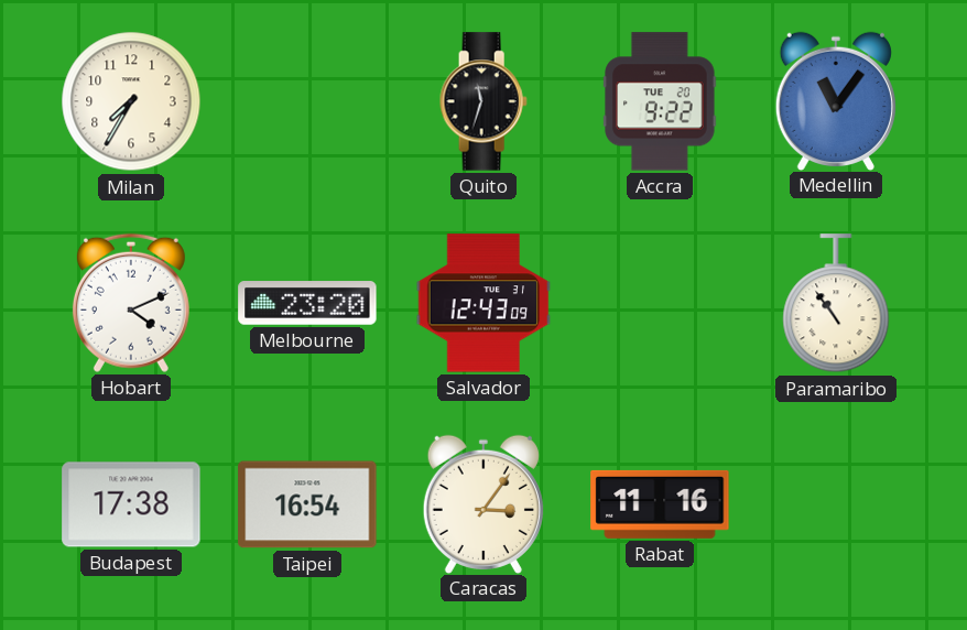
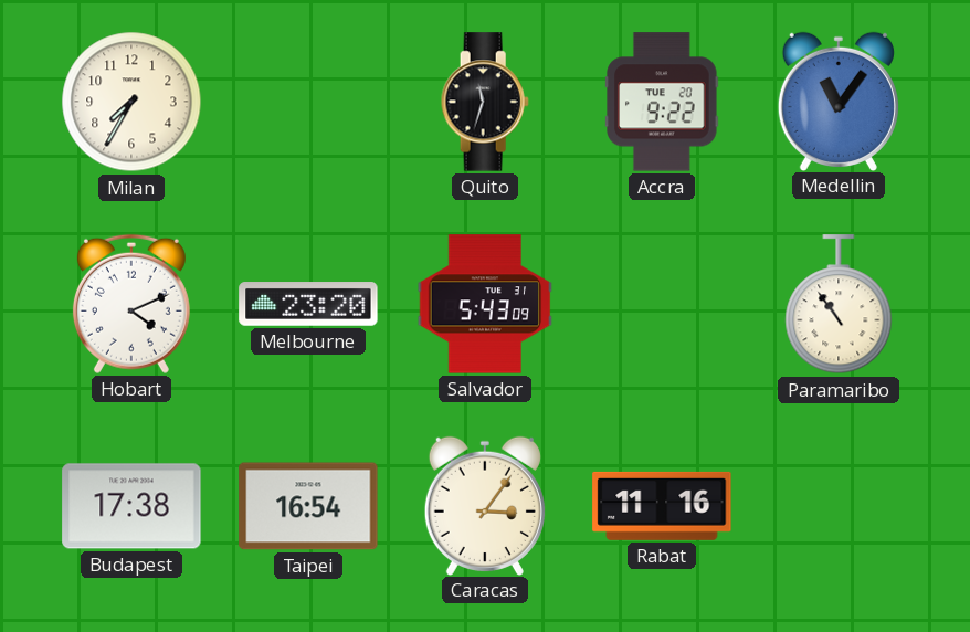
Salvador: 12:43 -> 5:43 (485, 304)
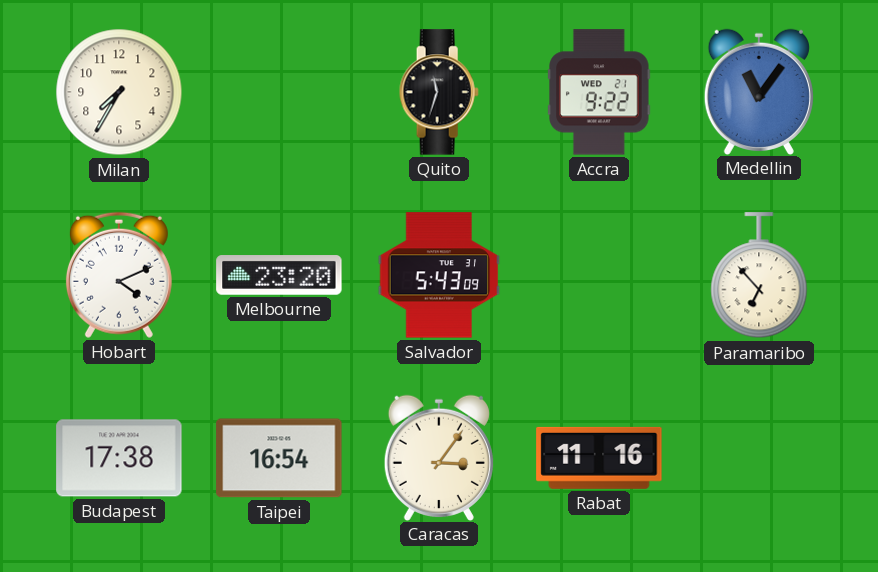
Accra date: TUE 20 -> WED 21 (599, 92)
Paramaribo: 10:54 -> 6:53 (759, 276)
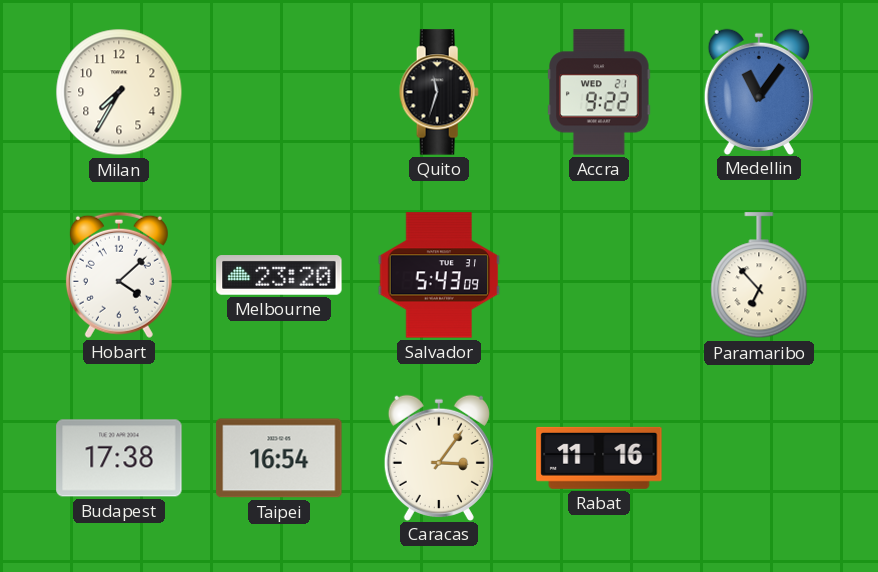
Hobart: 4:11 -> 4:08 (119, 275)
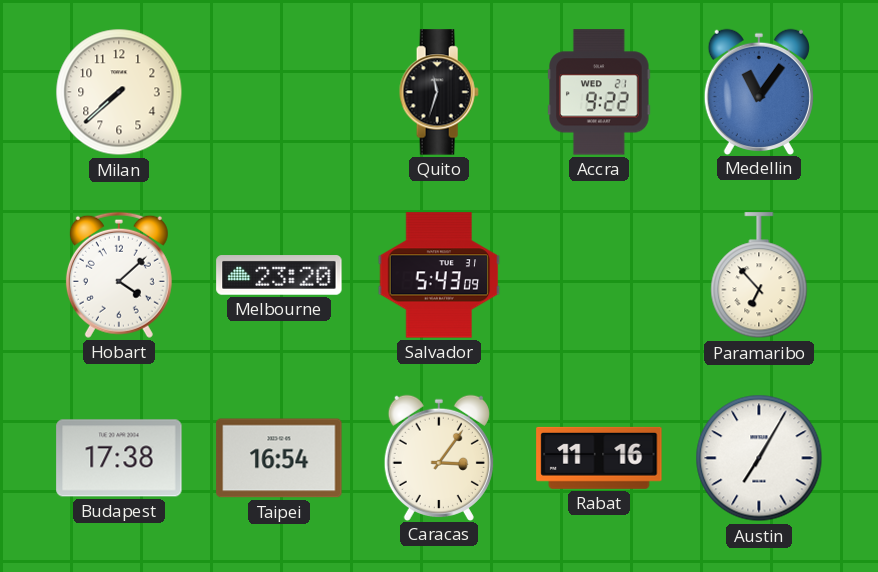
Milan: 7:35 -> 7:38 (119, 92)
Austin: none -> 7:05 (759, 458)
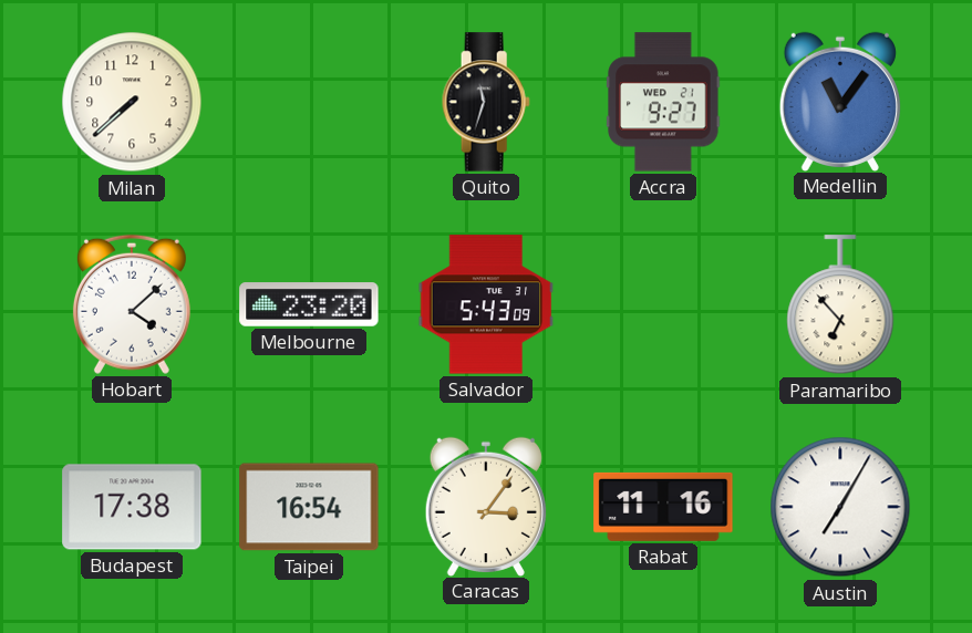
Accra: 9:22 -> 9:27 (663, 102)
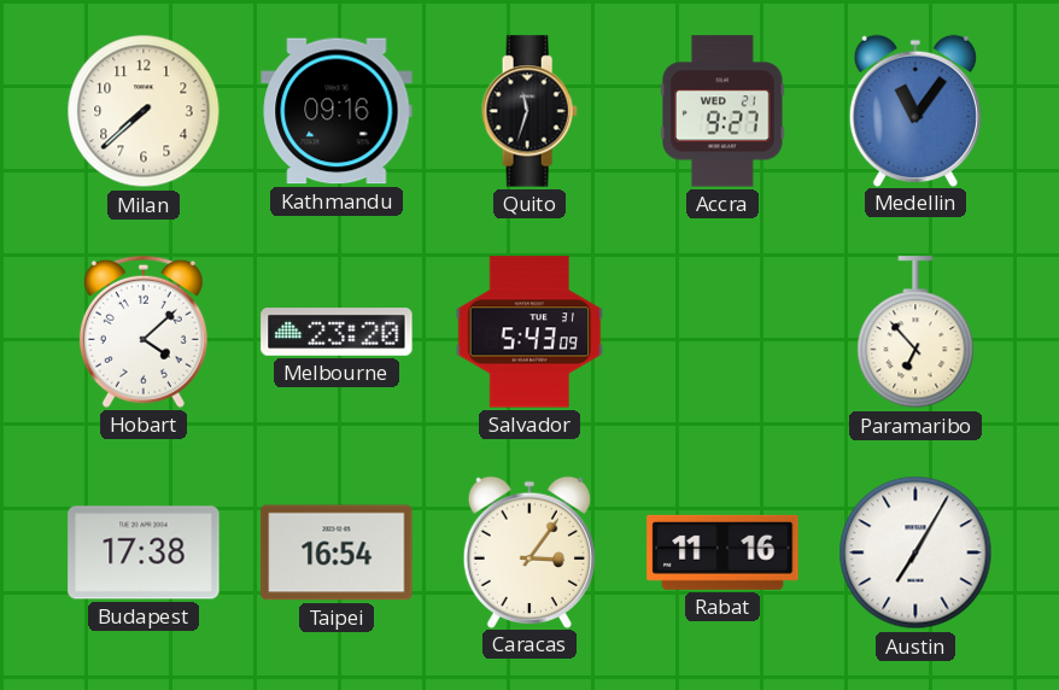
Kathmandu: none -> 09:16 (337, 111)
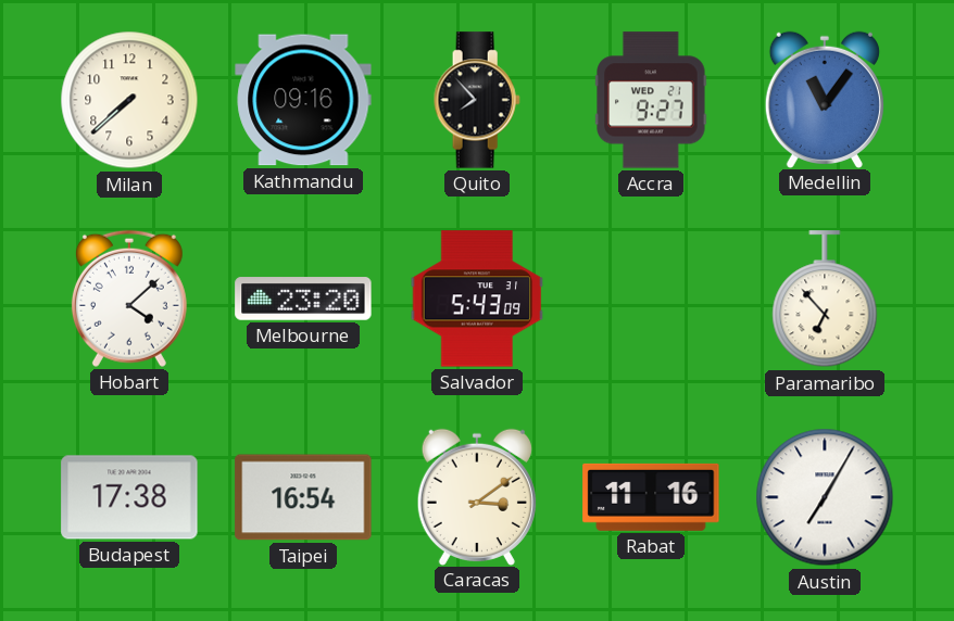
Quito: 11:33 -> 7:53 (477, 100)
Caracas: 3:06 -> 3:09 (477, 496)
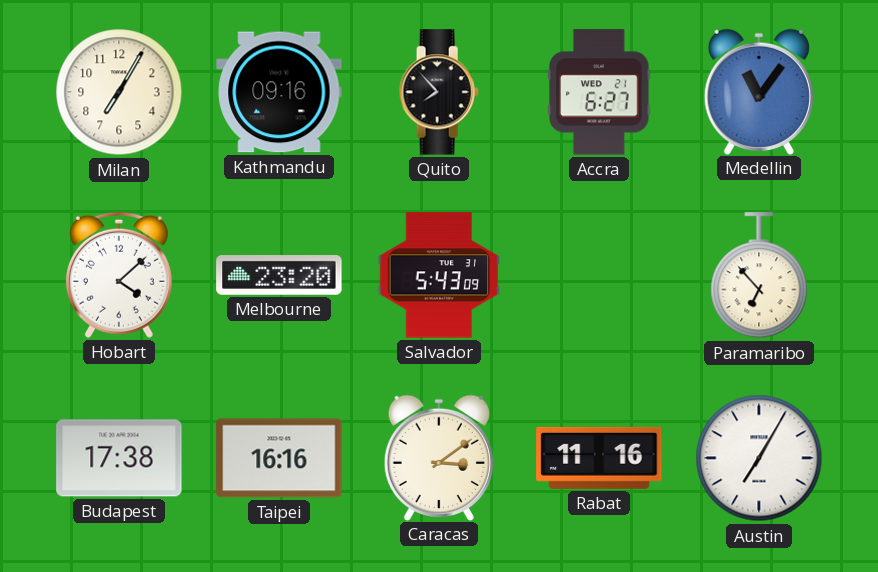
Milan: 7:38 -> 7:05 (119, 92)
Accra: 9:27 -> 6:27 (599, 92)
Taipei: 16:54 -> 16:16 (279, 458)
